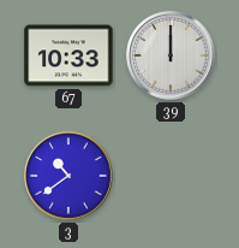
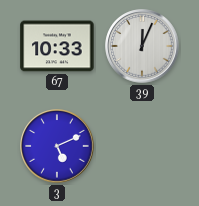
39: 12:00 -> 12:04 (142, 46)
3: 10:39 -> 5:11 (57, 146)
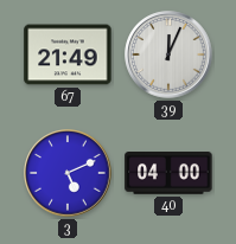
67: 10:33 -> 21:49 (68, 54)
40: none -> 04:00 (168, 174)
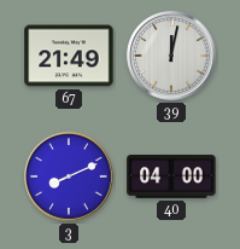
39: 12:04 -> 12:02 (171, 56)
3: 5:11 -> 8:11 (69, 176)
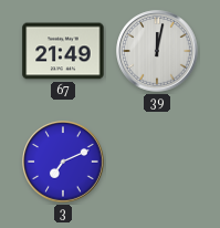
3: 8:11 -> 7:11 (63, 162)
40: 04:00 -> none (171, 178)
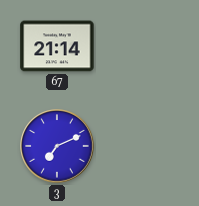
67: 21:49 -> 21:14 (57, 46)
39: 12:02 -> none (157, 51)
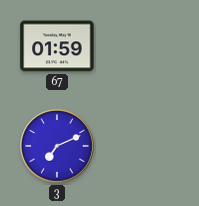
67: 21:14 -> 01:59 (57, 46)
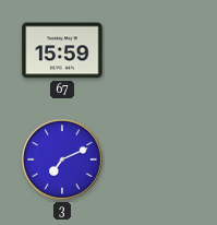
67: 01:59 -> 15:59 (62, 50)
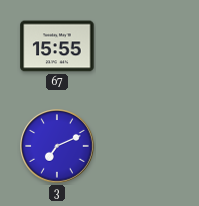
67: 15:59 -> 15:55 (57, 46)
